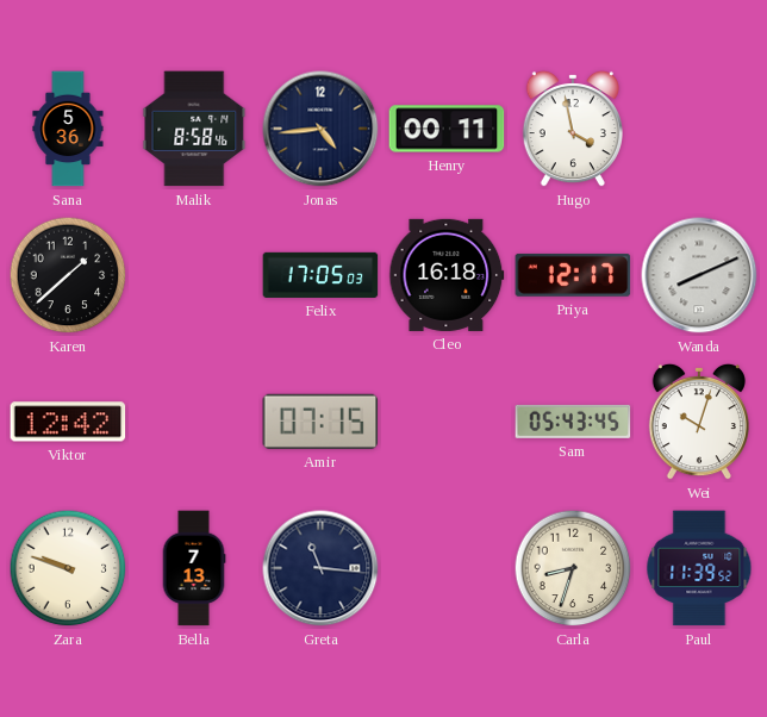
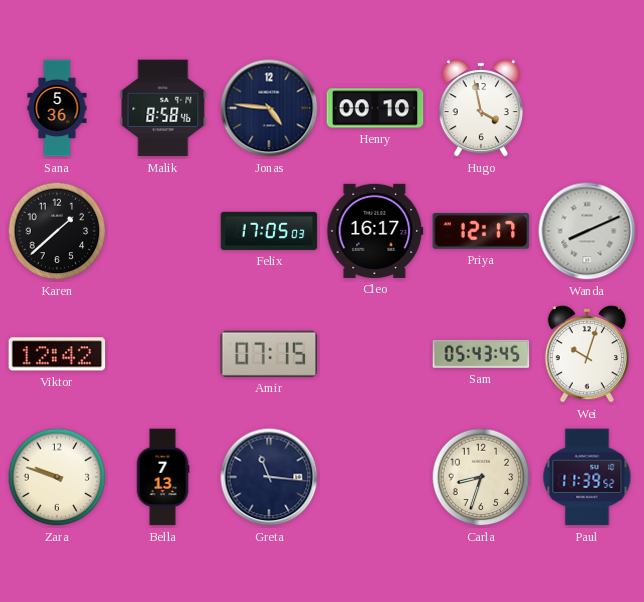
Jonas: 4:44 -> 4:46 (269, 108)
Henry: 00:11 -> 00:10 (375, 108)
Cleo: 16:18 -> 16:17 (375, 231)
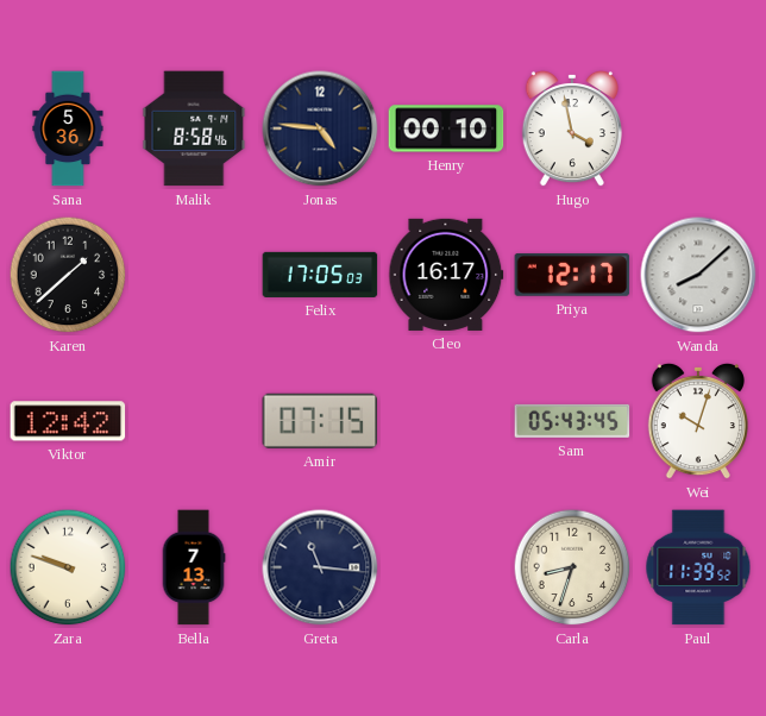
Wanda: 8:11 -> 8:08 (698, 275)
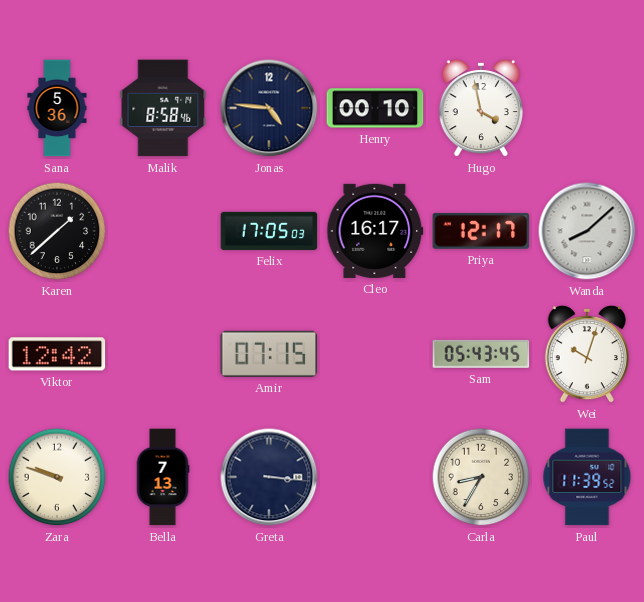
Greta: 11:16 -> 3:16 (269, 477)
Carla: 8:33 -> 8:35 (481, 477)
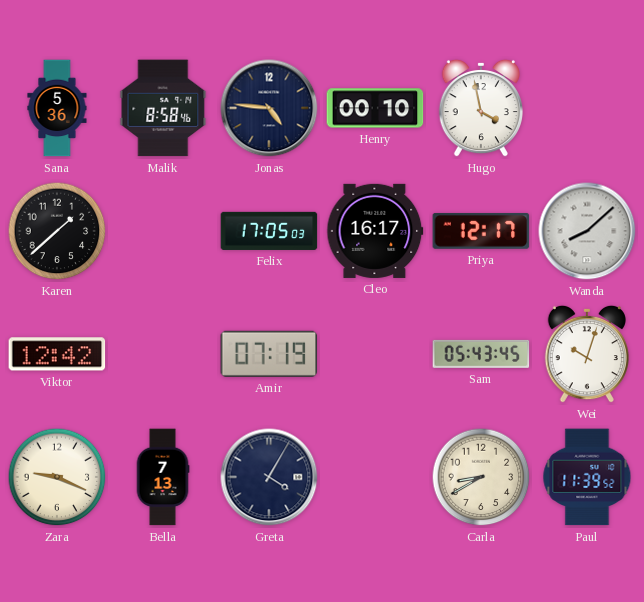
Amir: 07:15 -> 07:19 (269, 354)
Zara: 9:48 -> 9:19 (57, 477)
Greta: 3:16 -> 4:05 (269, 477)
Carla: 8:35 -> 8:40 (481, 477)
